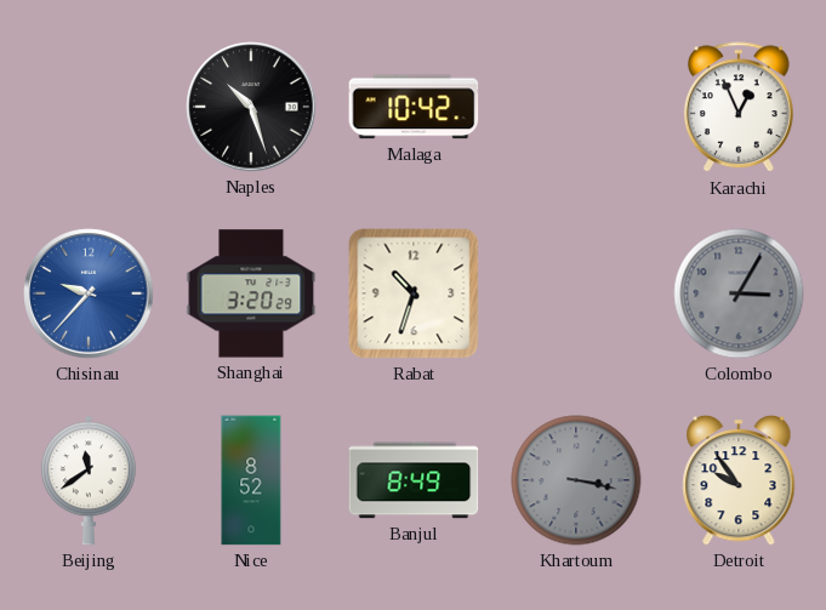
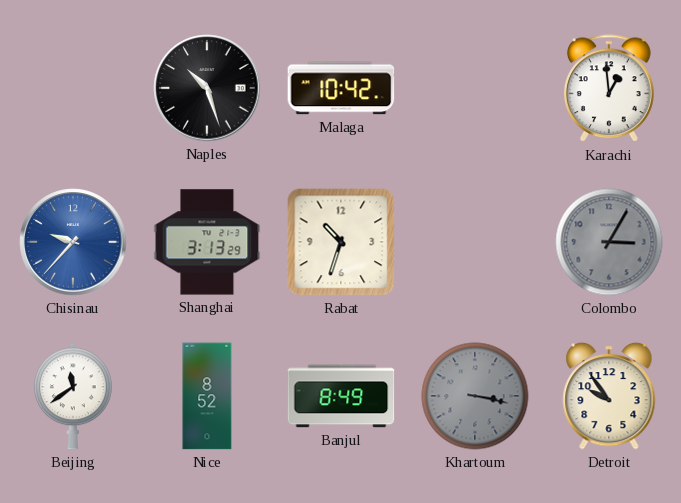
Karachi: 12:56 -> 12:59 (609, 89)
Shanghai: 3:20 -> 3:13 (207, 242)
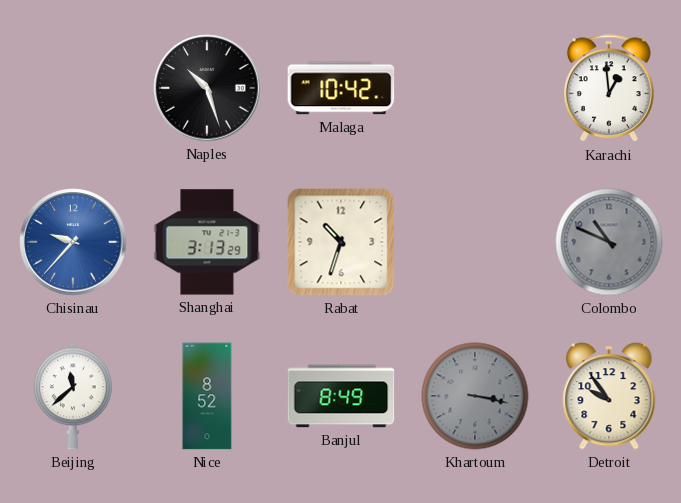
Colombo: 3:05 -> 10:49 (609, 242)
Beijing: 11:39 -> 11:38 (73, 396)
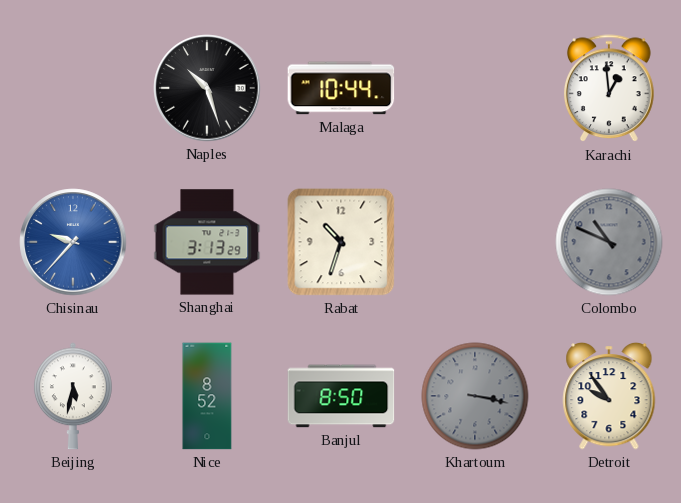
Malaga: 10:42 -> 10:44 (341, 88)
Beijing: 11:38 -> 5:32 (73, 396)
Banjul: 8:49 -> 8:50 (341, 396)
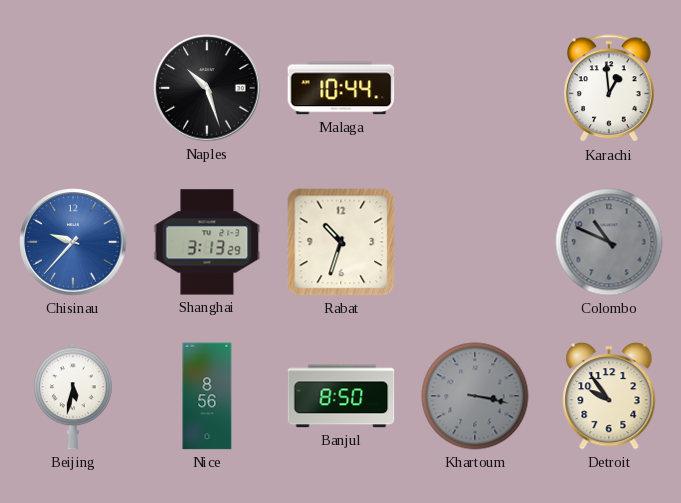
Nice: 8:52 -> 8:56 (207, 396)
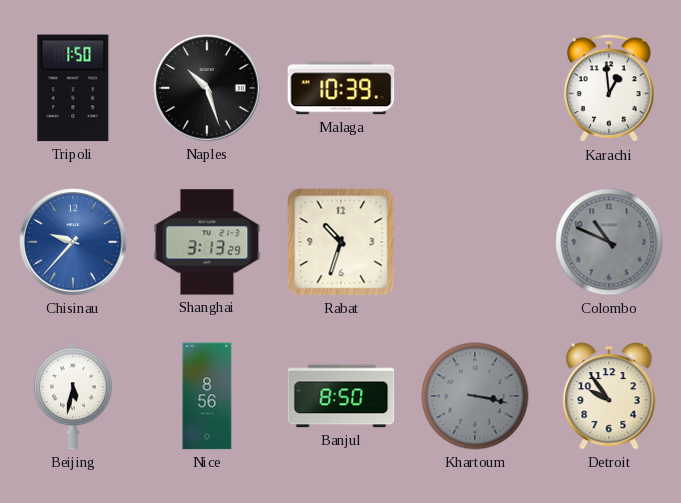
Tripoli: none -> 1:50 (73, 88)
Malaga: 10:44 -> 10:39 (341, 88)
